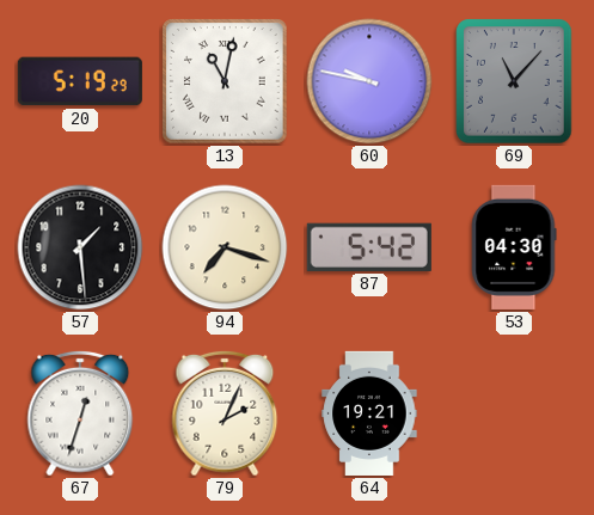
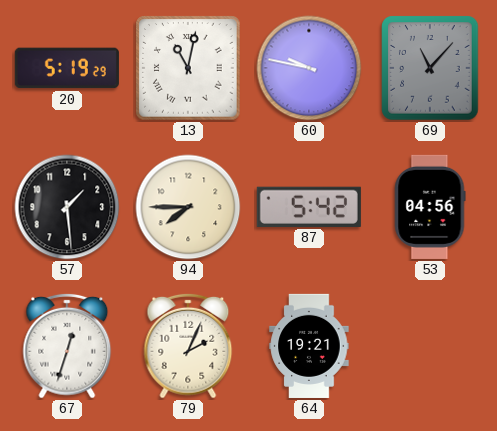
94: 7:18 -> 7:45 (188, 207)
53: 04:30 -> 04:56 (430, 207)
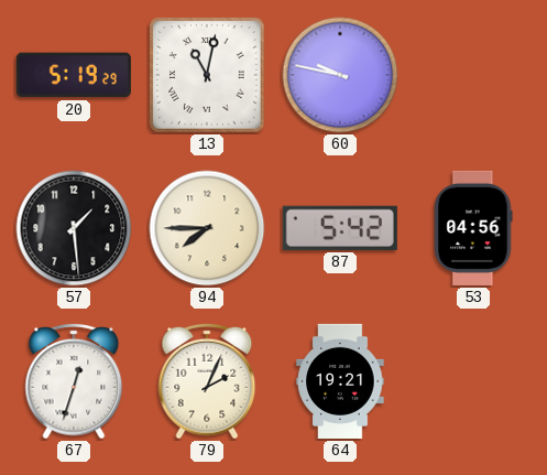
69: 11:07 -> none (430, 68)
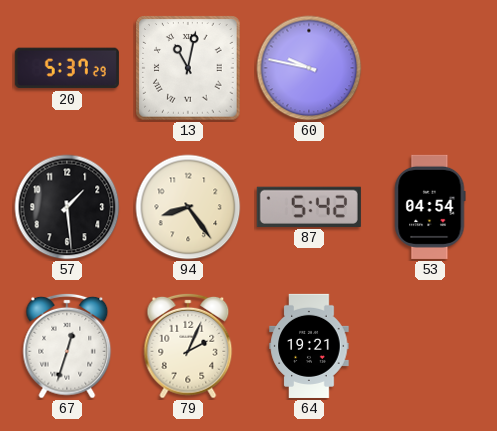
20: 5:19 -> 5:37 (67, 68)
94: 7:45 -> 8:24 (188, 207)
53: 04:56 -> 04:54 (430, 207)
